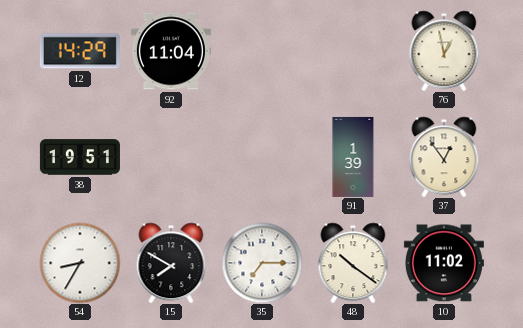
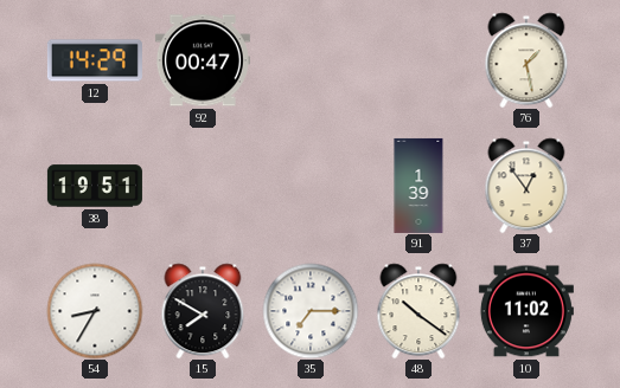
92: 11:04 -> 00:47 (203, 60)
76: 12:58 -> 1:28 (526, 60)
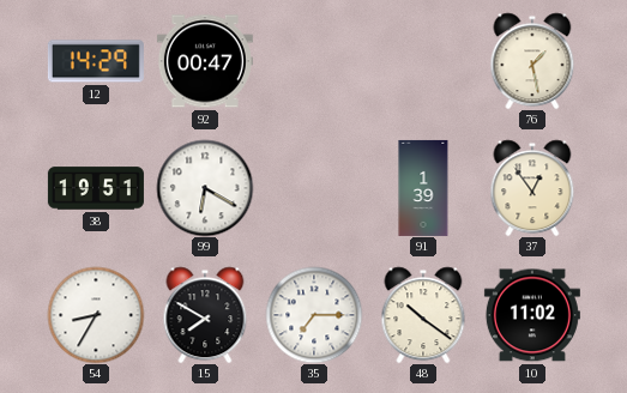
99: none -> 6:20 (205, 188)
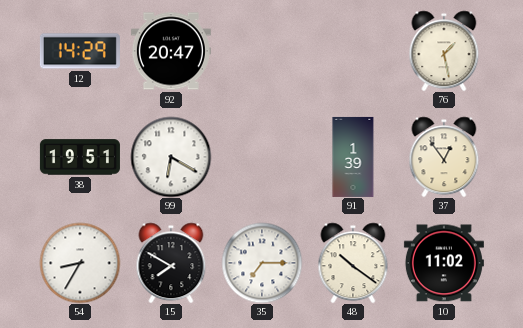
92: 00:47 -> 20:47 (171, 51)
